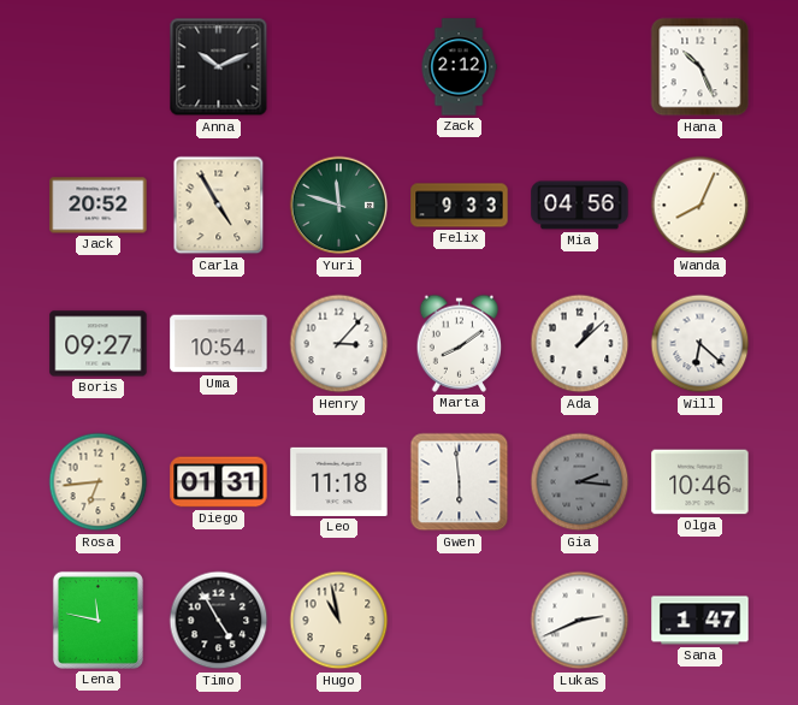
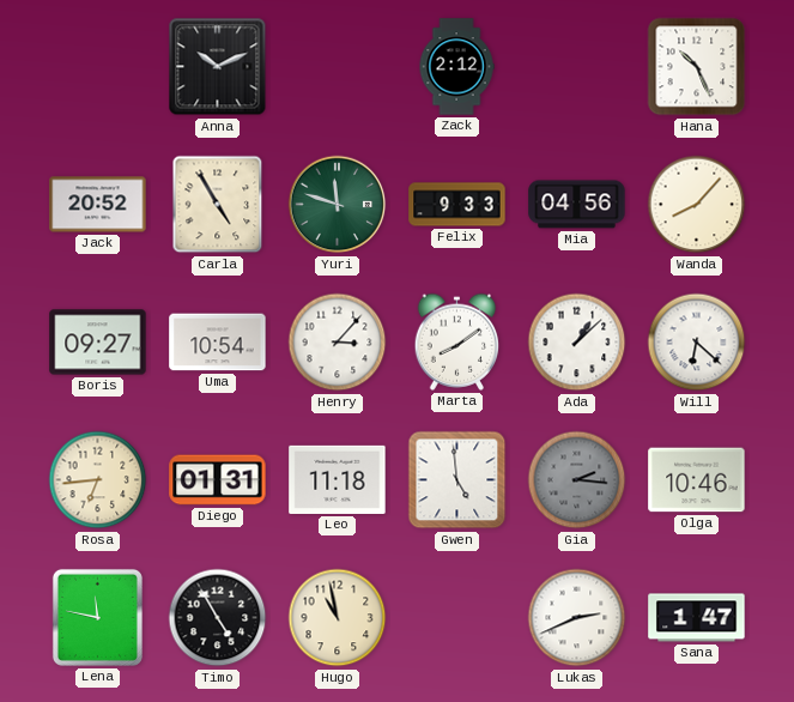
Wanda: 8:04 -> 8:07 (697, 205)
Gwen: 5:59 -> 4:59 (457, 480)
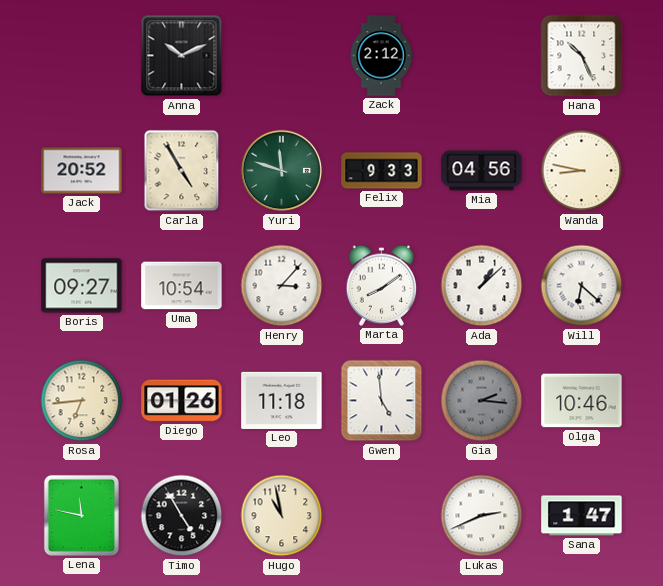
Wanda: 8:07 -> 8:47 (582, 171)
Diego: 01:31 -> 01:26 (182, 401)
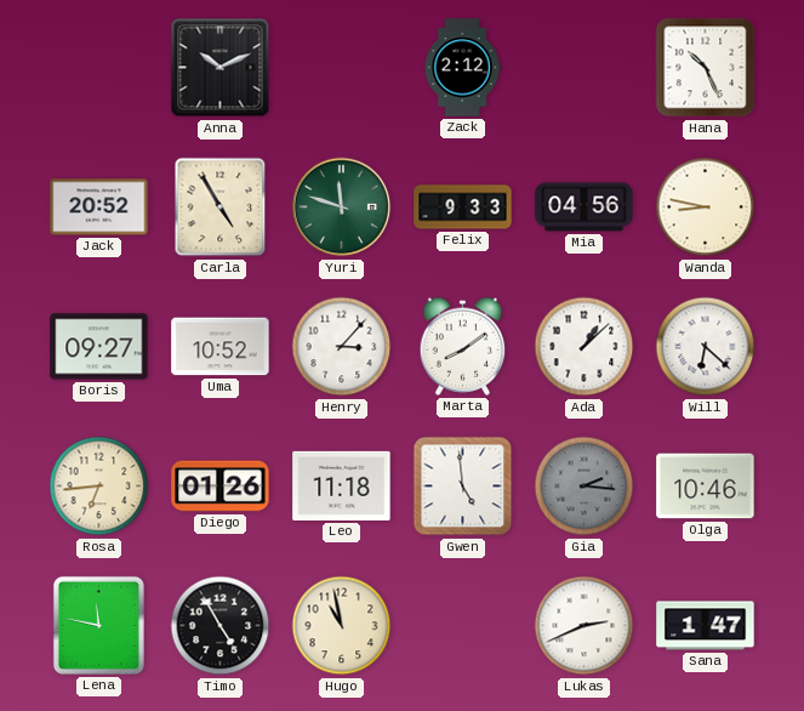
Uma: 10:54 -> 10:52 (221, 347)
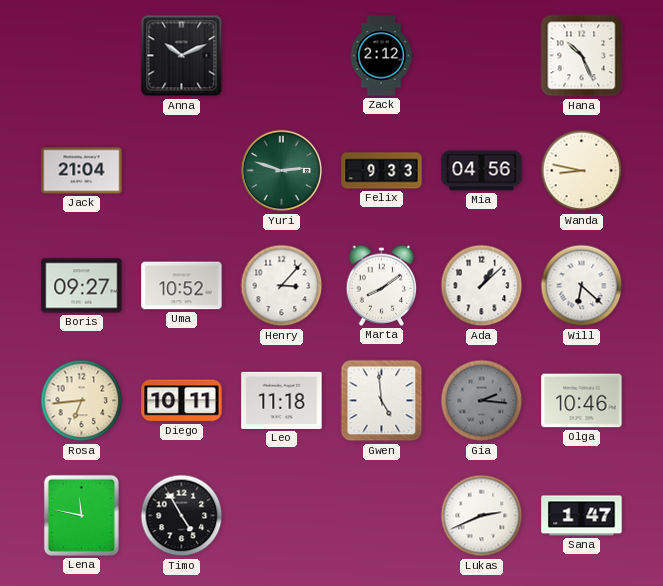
Jack: 20:52 -> 21:04 (82, 171)
Carla: 4:55 -> none (221, 207)
Yuri: 11:48 -> 2:48 (282, 171)
Diego: 01:26 -> 10:11 (182, 401)
Hugo: 10:58 -> none (342, 626)
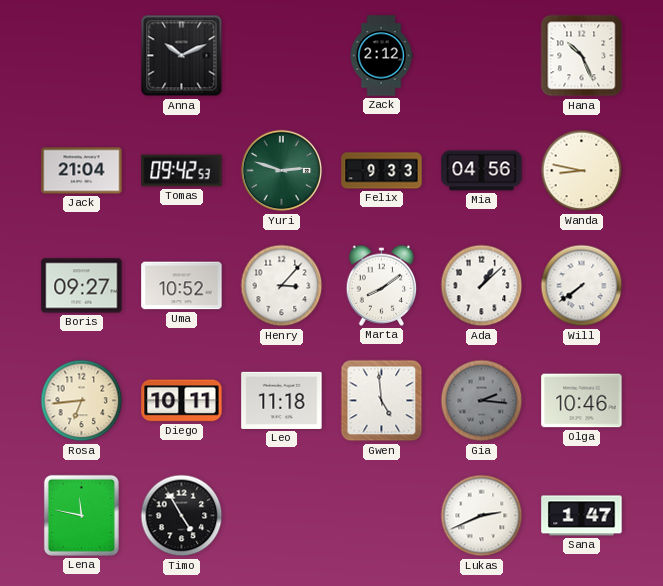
Tomas: none -> 09:42 (182, 171)
Will: 6:22 -> 7:39 (582, 286)
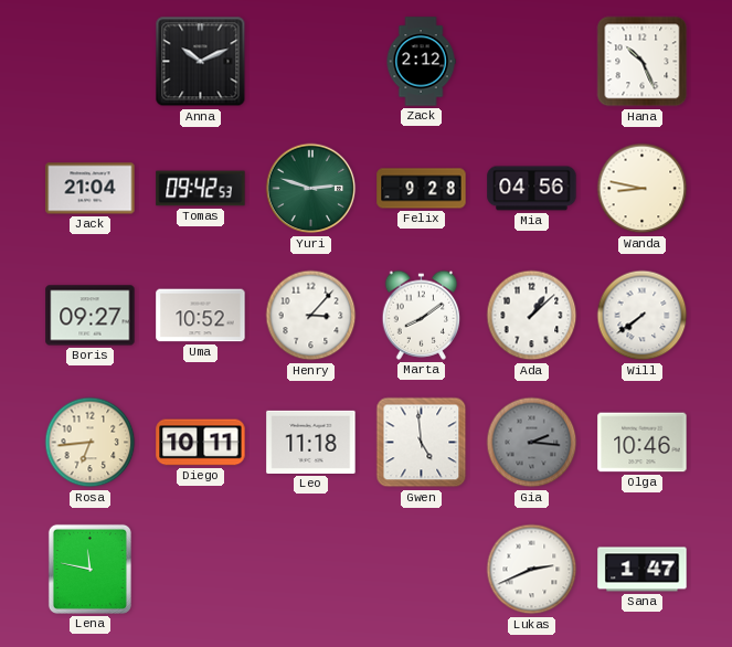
Felix: 9:33 -> 9:28 (422, 189)
Timo: 4:55 -> none (182, 516)
